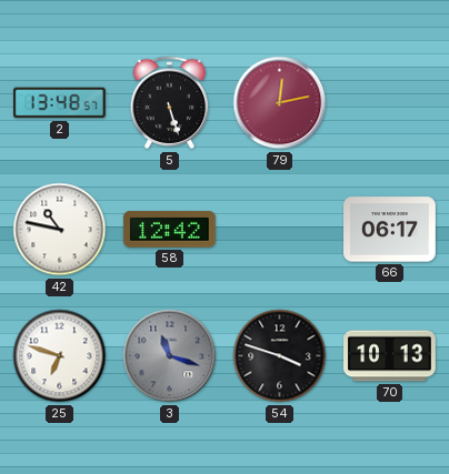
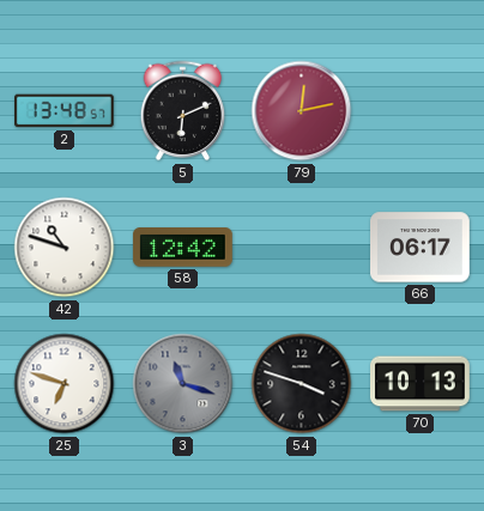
5: 5:27 -> 6:11 (183, 111)
42: 10:47 -> 10:48 (65, 248)
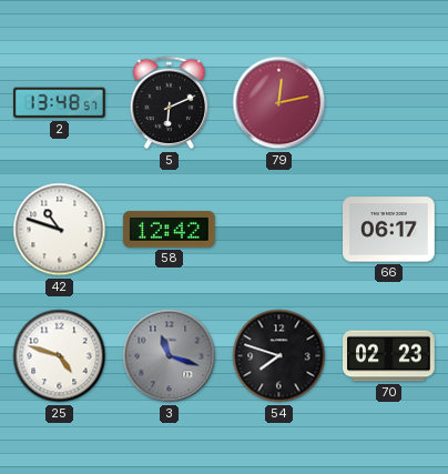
25: 6:48 -> 4:48 (60, 356)
54: 3:48 -> 7:48 (279, 356)
70: 10:13 -> 02:23 (389, 356)
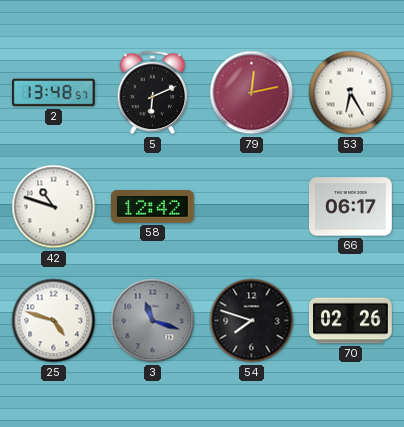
53: none -> 6:25 (351, 93)
70: 02:23 -> 02:26 (351, 321)
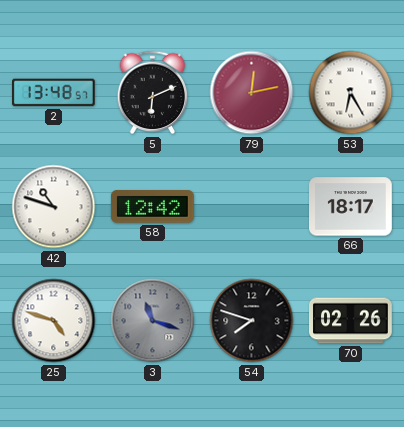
66: 06:17 -> 18:17 (351, 207)
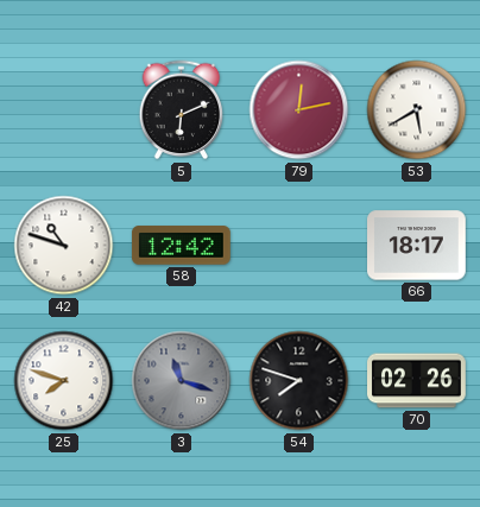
2: 13:48 -> none (54, 93)
53: 6:25 -> 5:40 (417, 110)
25: 4:48 -> 7:48 (64, 381)
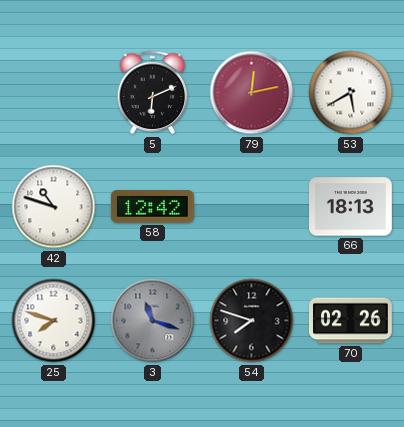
66: 18:17 -> 18:13 (351, 207)
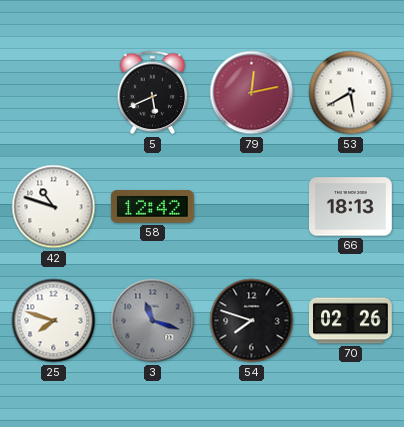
5: 6:11 -> 5:41 (153, 93)
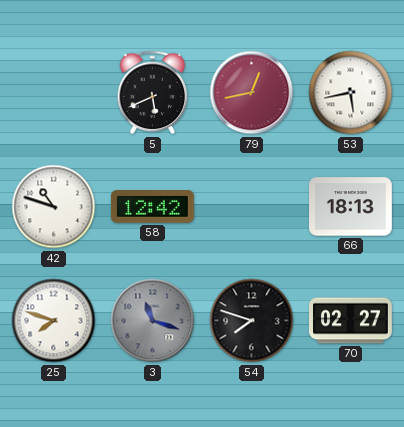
79: 12:13 -> 12:43 (252, 93)
53: 5:40 -> 5:43 (351, 93)
70: 02:26 -> 02:27 (351, 321)
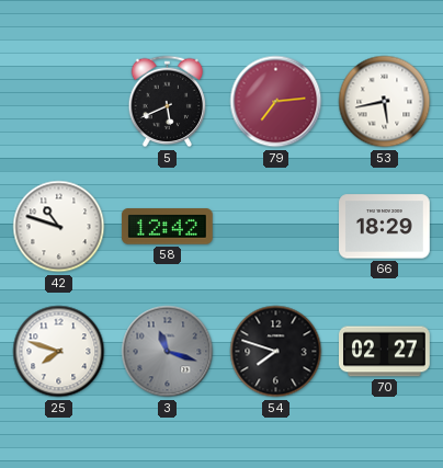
79: 12:43 -> 7:14 (276, 102)
66: 18:13 -> 18:29 (385, 227)
